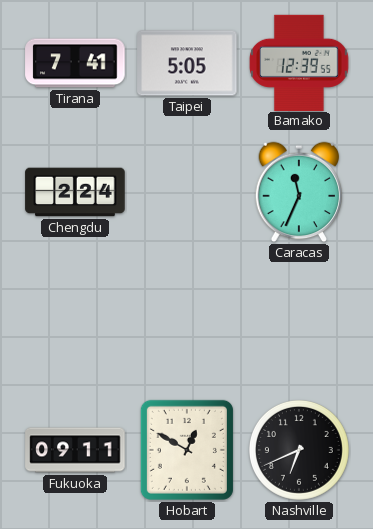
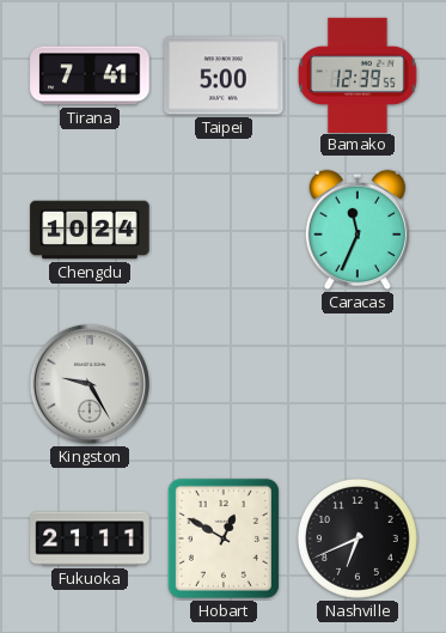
Taipei: 5:05 -> 5:00 (224, 75)
Chengdu: 2:24 -> 10:24 (90, 230)
Kingston: none -> 9:25 (90, 384)
Fukuoka: 09:11 -> 21:11 (90, 538)
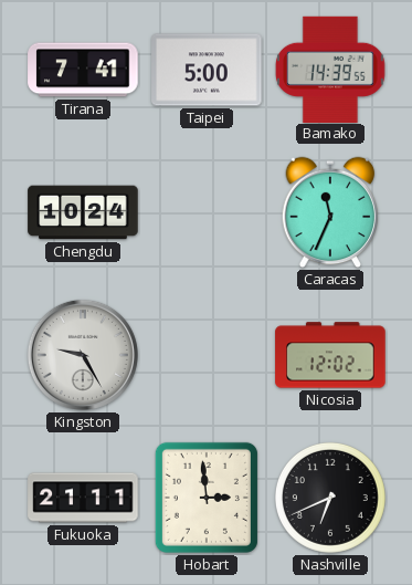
Bamako: 12:39 -> 14:39 (330, 69)
Nicosia: none -> 12:02 (330, 355)
Hobart: 12:50 -> 2:59 (207, 498)
